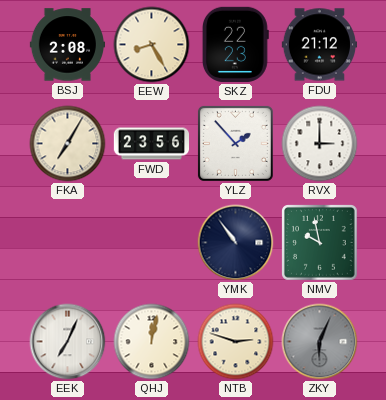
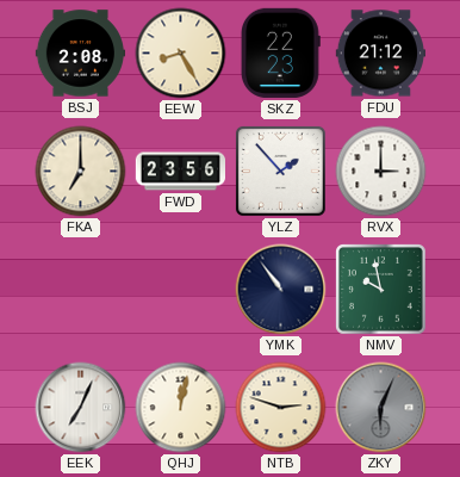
FKA: 7:05 -> 7:00 (81, 172)
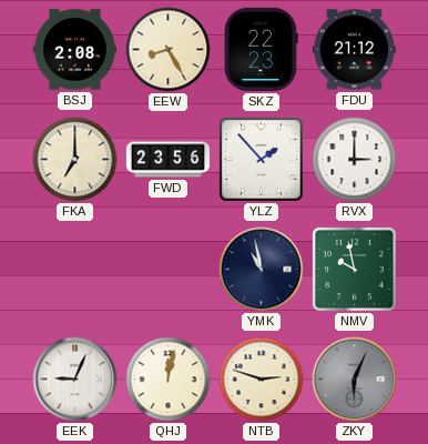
YMK: 10:54 -> 10:58 (262, 270)
EEK: 7:04 -> 9:04 (75, 380)
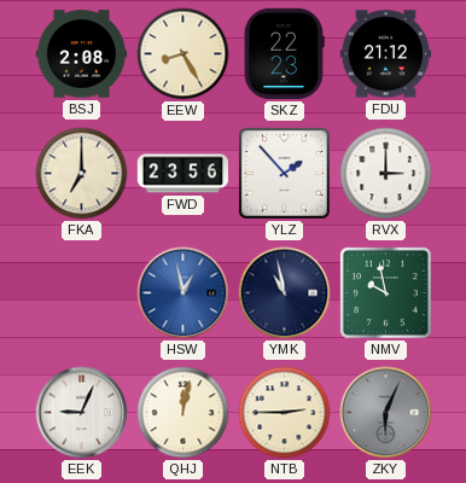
HSW: none -> 12:58 (184, 293)
NTB: 2:48 -> 2:45 (285, 413)
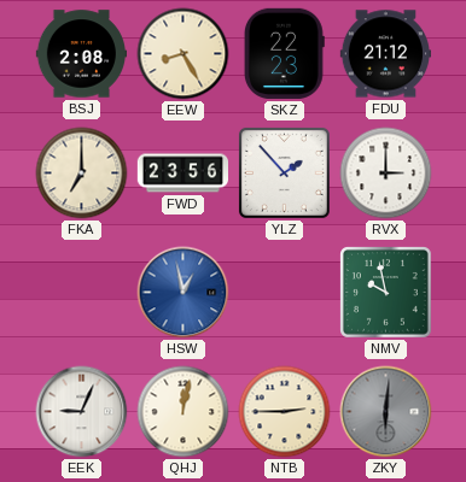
YMK: 10:58 -> none (285, 293)
ZKY: 6:04 -> 6:01 (386, 412)
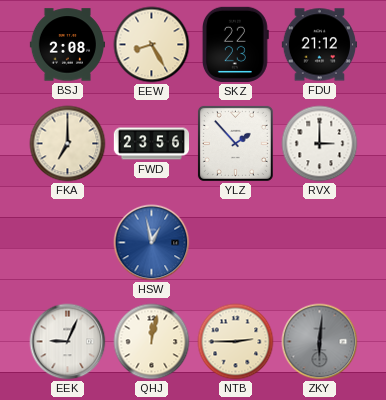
NMV: 9:58 -> none (386, 293)
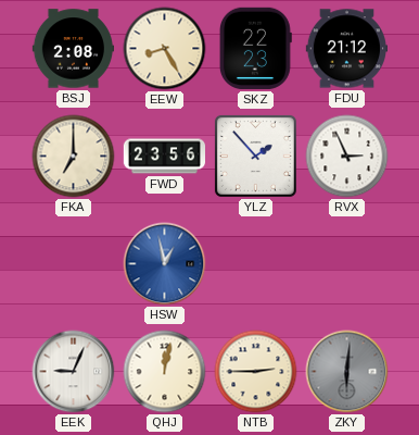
RVX: 3:00 -> 2:56 (347, 157)
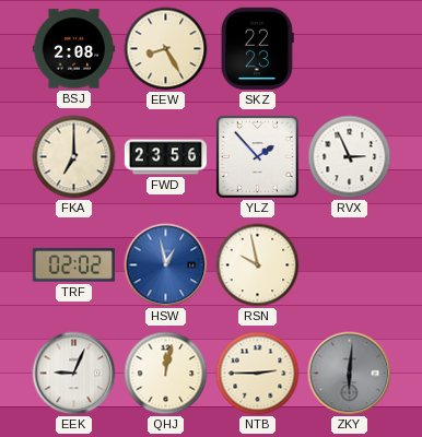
FDU: 21:12 -> none (346, 49)
TRF: none -> 02:02 (73, 265)
RSN: none -> 9:58 (258, 265)
